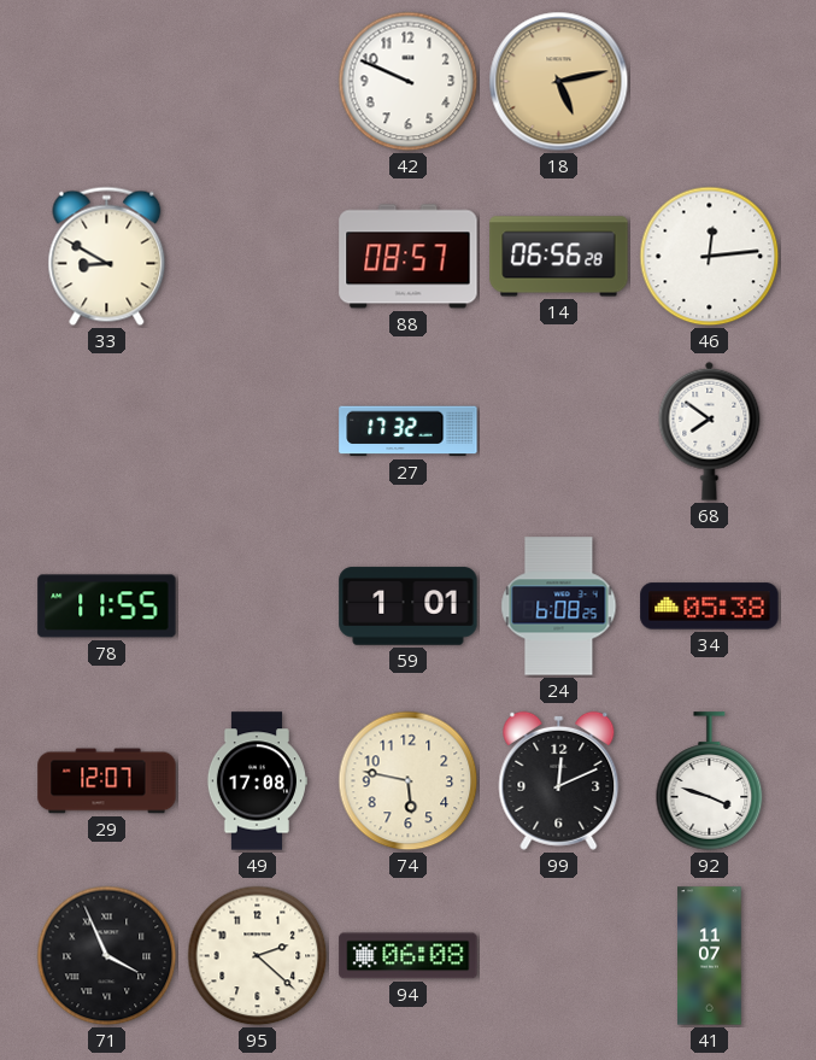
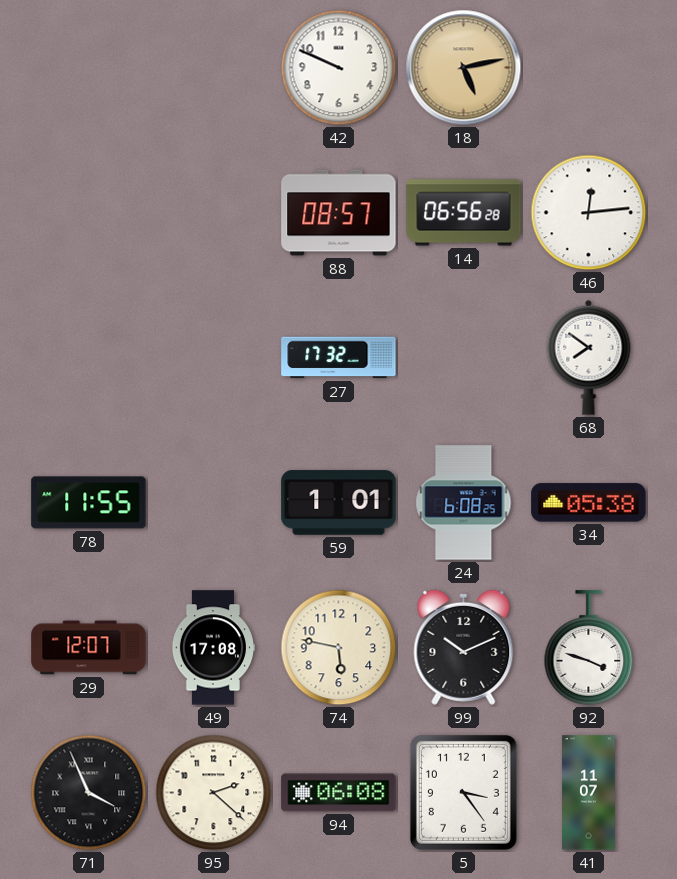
33: 8:50 -> none (107, 257)
99: 12:11 -> 10:11 (464, 647)
5: none -> 3:24 (463, 792)
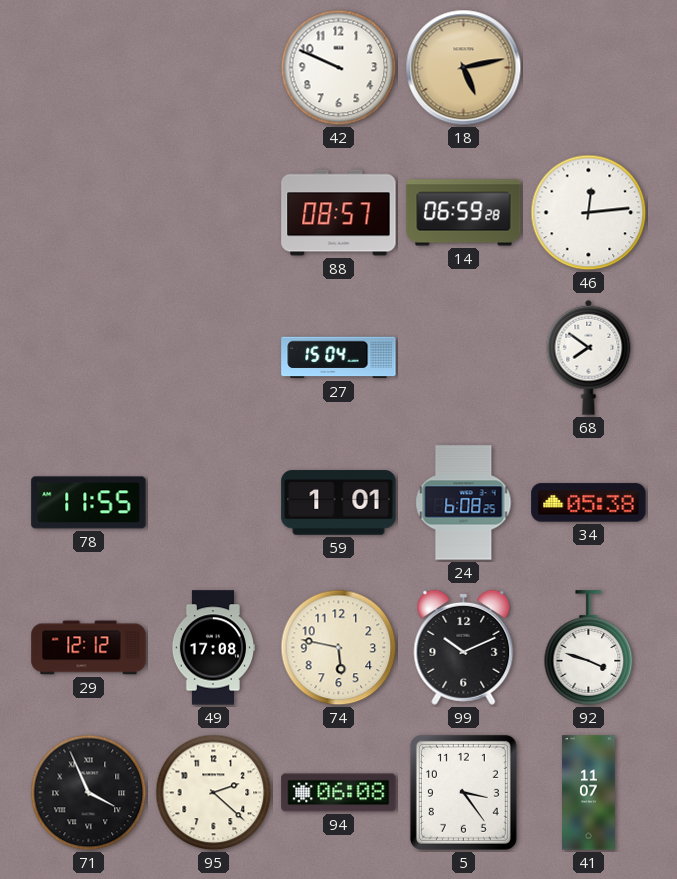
14: 06:56 -> 06:59 (464, 213)
27: 17:32 -> 15:04 (339, 358)
29: 12:07 -> 12:12 (89, 648)
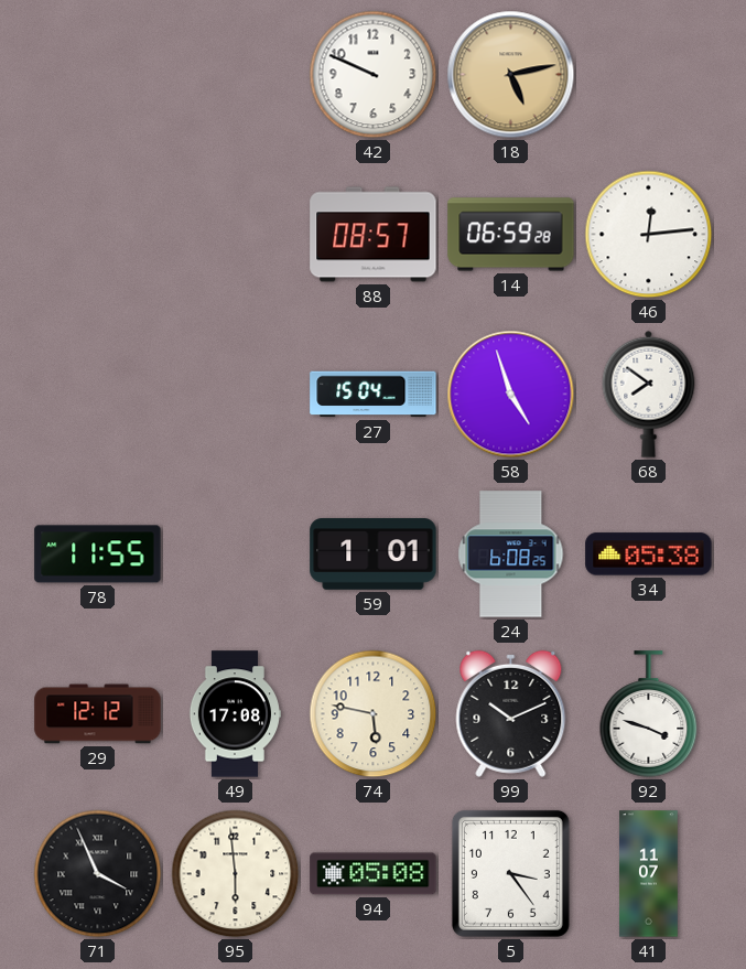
58: none -> 4:57 (511, 395)
95: 2:22 -> 5:59 (236, 874)
94: 06:08 -> 05:08 (374, 874)
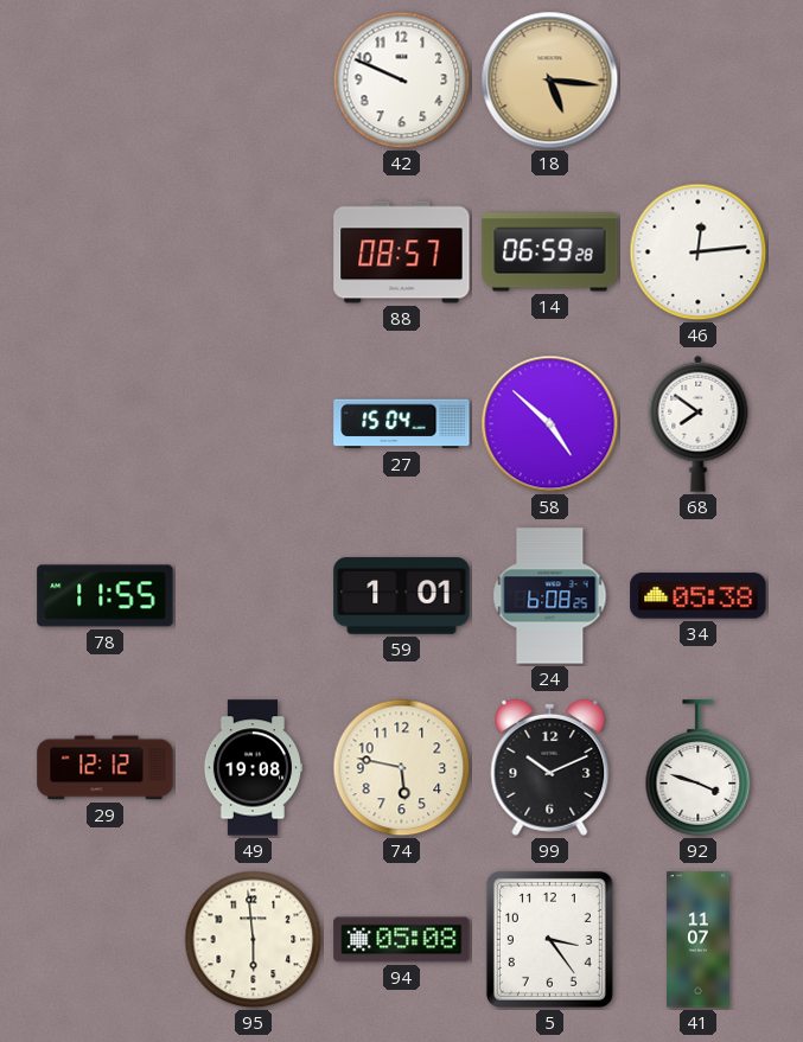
18: 5:13 -> 5:16 (550, 81)
58: 4:57 -> 4:52 (550, 424)
49: 17:08 -> 19:08 (251, 768)
71: 3:56 -> none (98, 874)
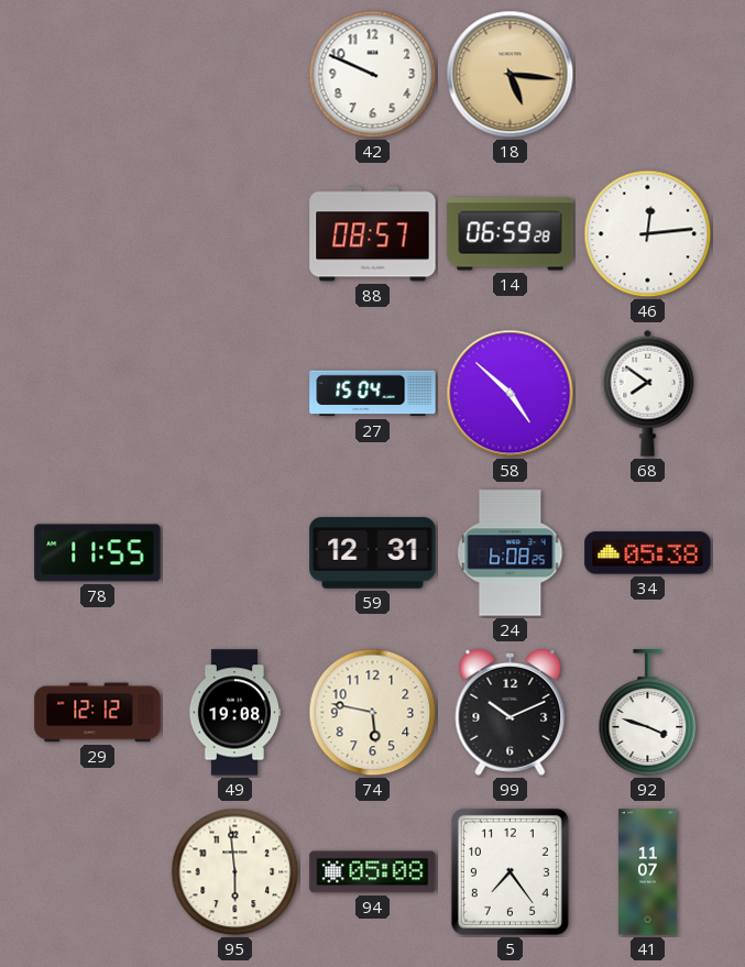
59: 1:01 -> 12:31 (373, 553)
5: 3:24 -> 7:24 (510, 871)
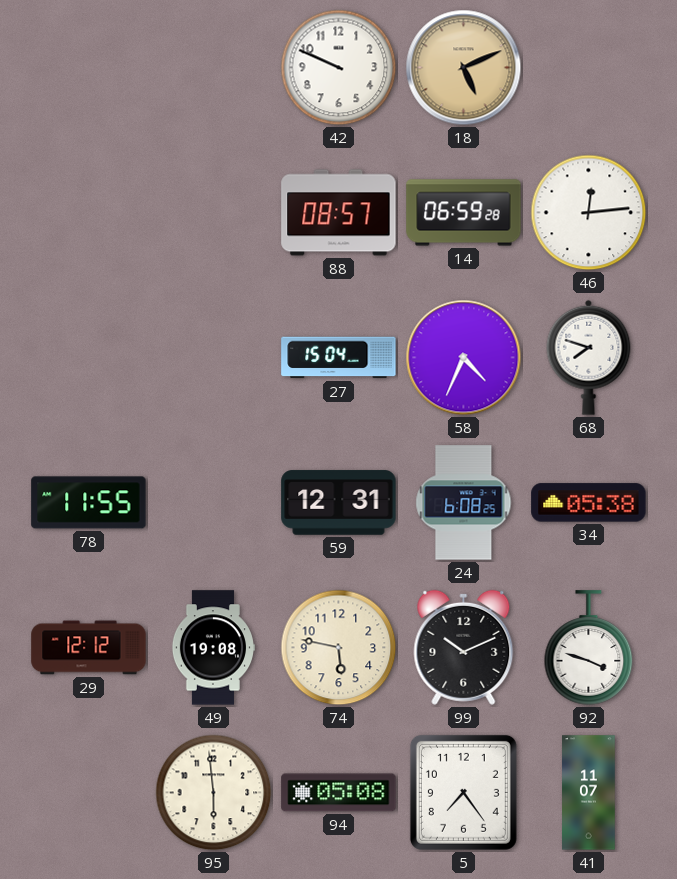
18: 5:16 -> 5:11 (464, 68)
58: 4:52 -> 4:34 (464, 358)
68: 7:51 -> 7:48 (589, 357)
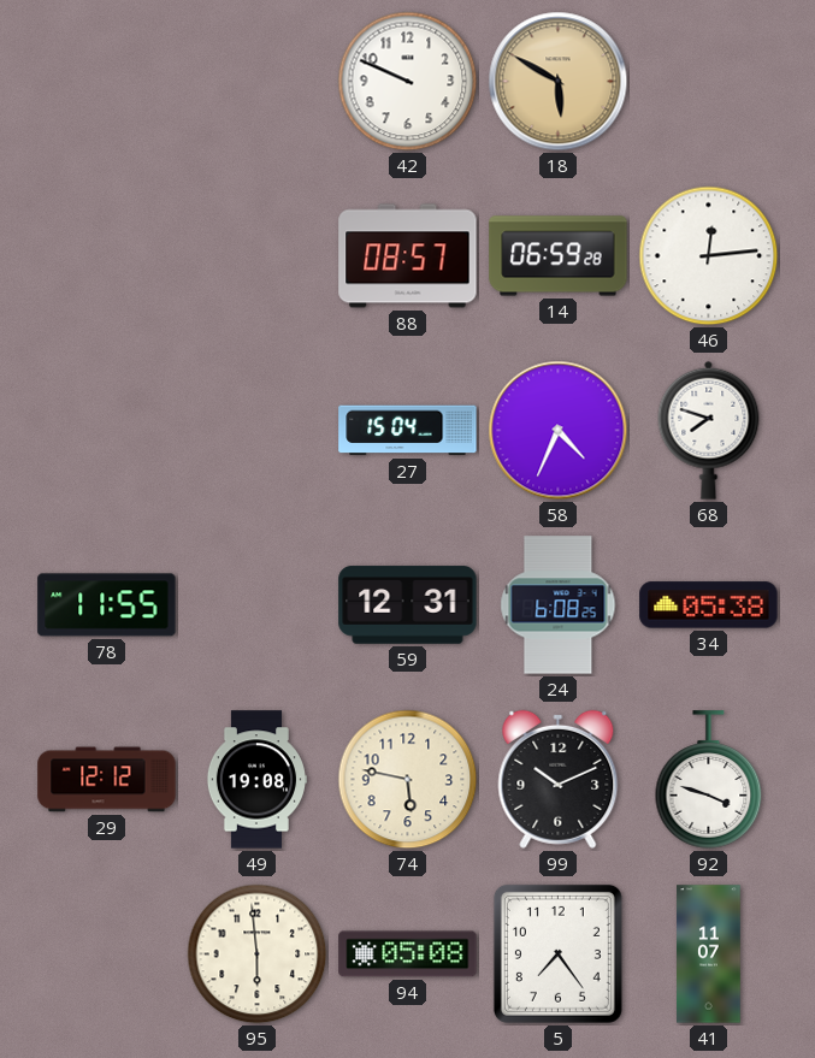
18: 5:11 -> 5:50 (559, 82)
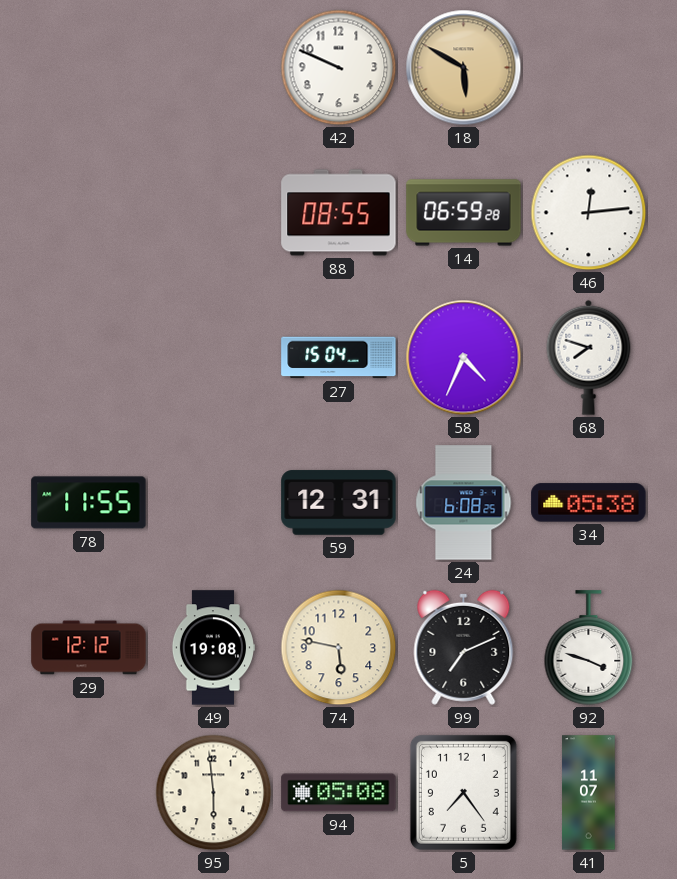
88: 08:57 -> 08:55 (339, 213)
99: 10:11 -> 7:11 (464, 647)
